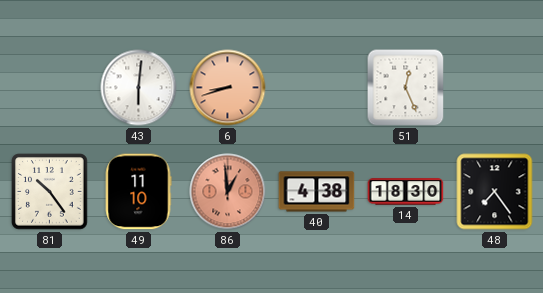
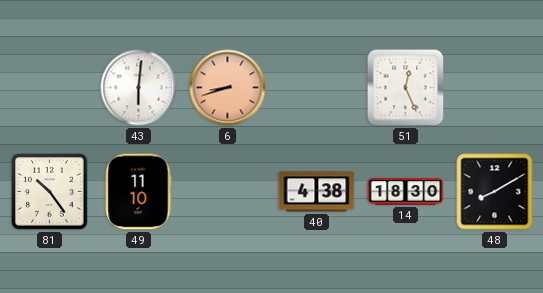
86: 12:59 -> none (228, 192)
48: 7:24 -> 8:10 (495, 192)
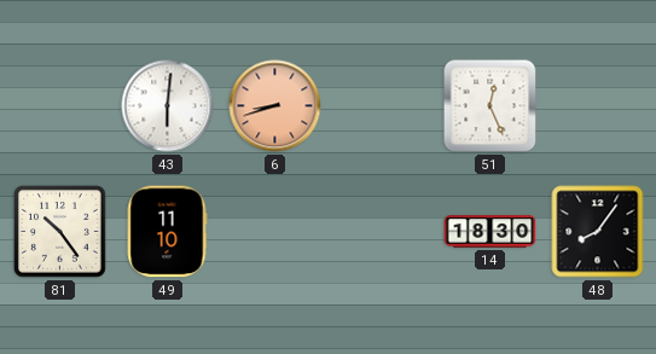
40: 4:38 -> none (317, 192)
48: 8:10 -> 8:06 (598, 232)
